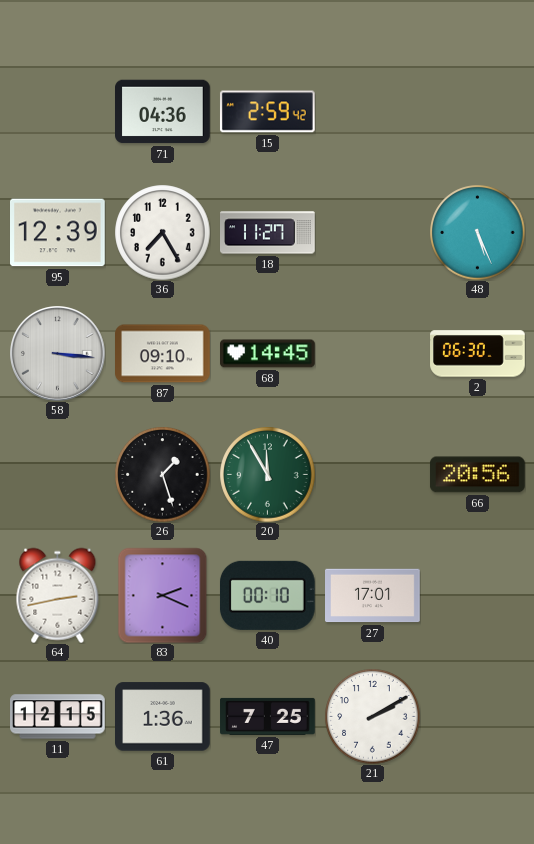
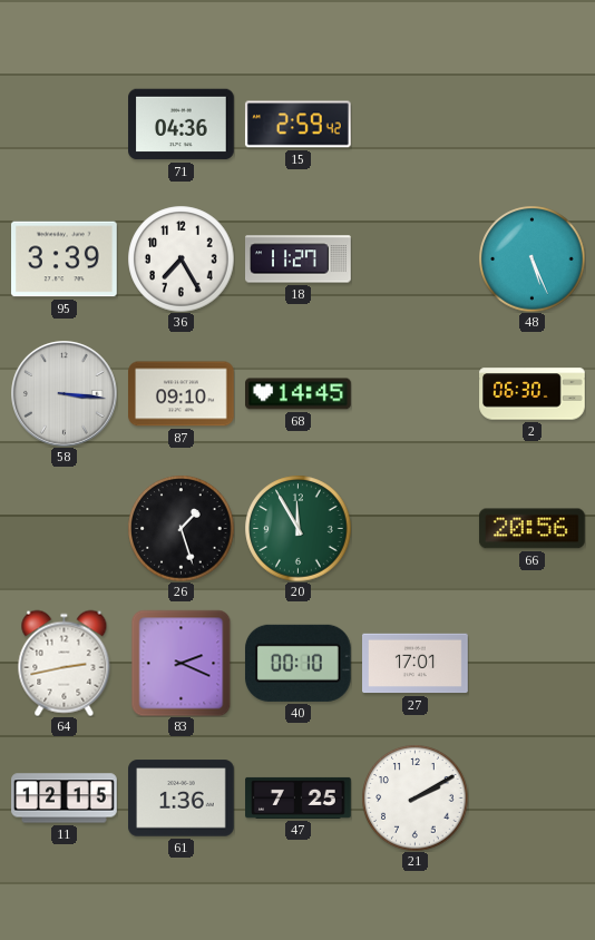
95: 12:39 -> 3:39 (65, 260)
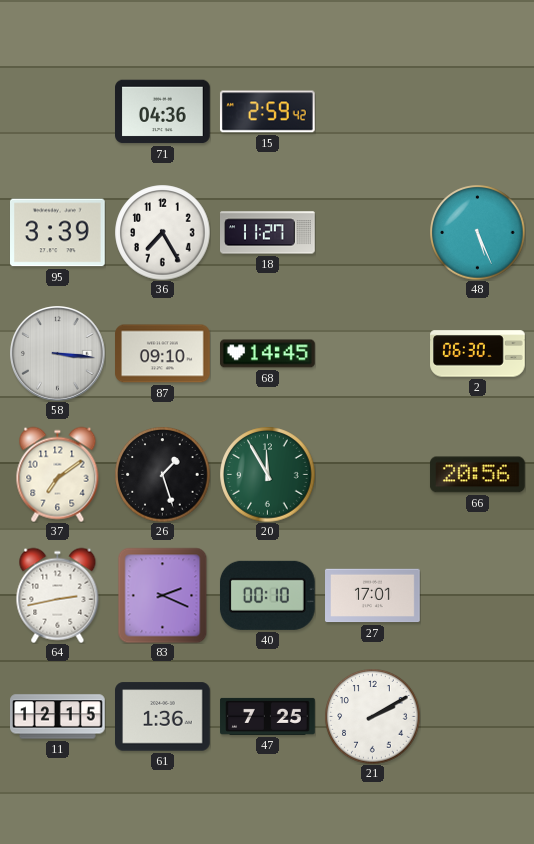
37: none -> 7:09 (58, 474)
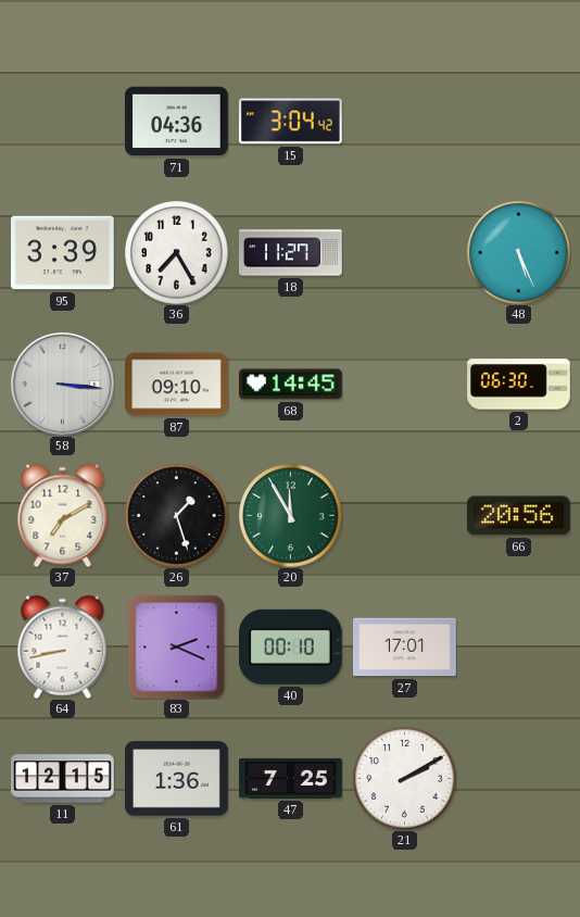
15: 2:59 -> 3:04 (290, 122)
37: 7:09 -> 7:10 (63, 515)
64: 2:43 -> 8:43 (63, 646)
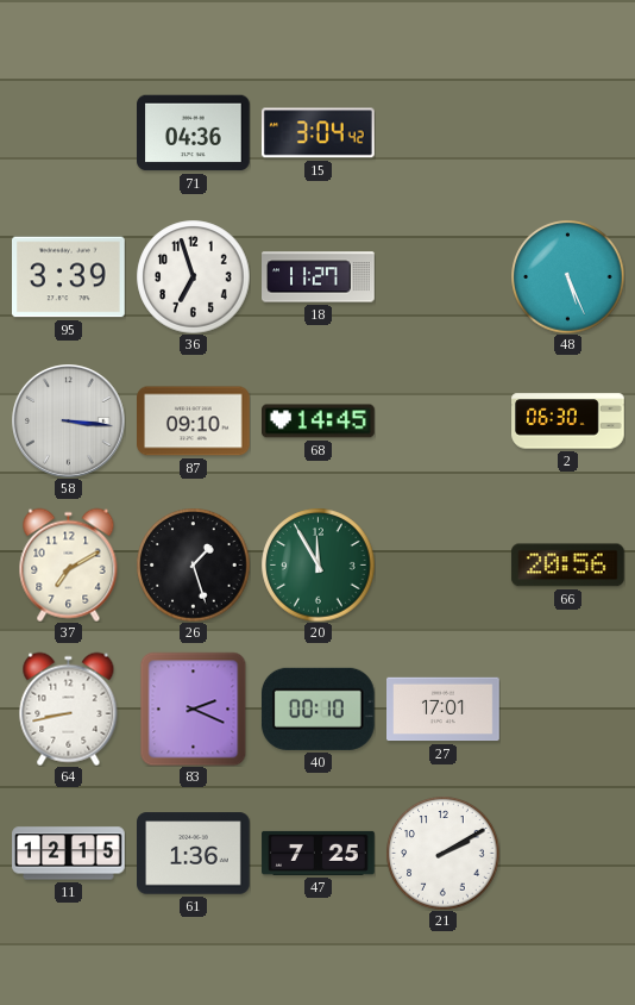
36: 7:25 -> 6:57 (193, 276)
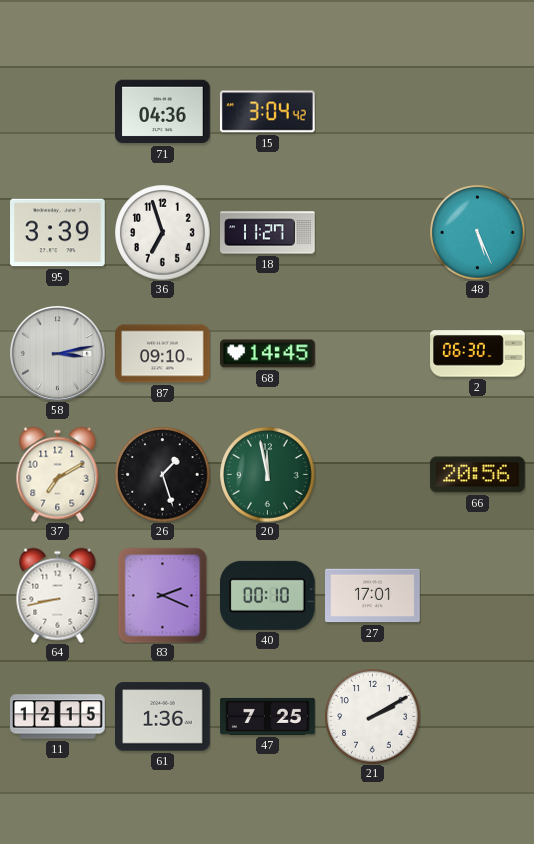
58: 3:16 -> 3:13 (58, 354)
20: 11:55 -> 11:58 (267, 474)
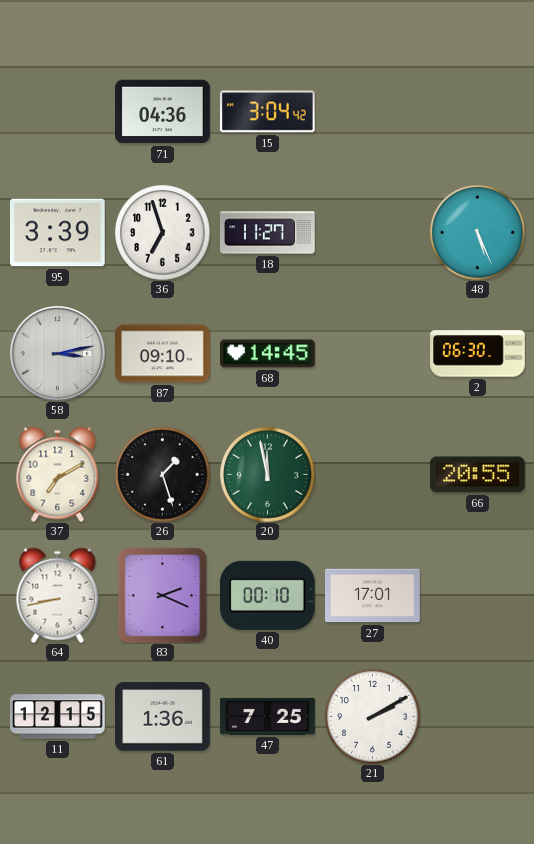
66: 20:56 -> 20:55 (478, 475)
